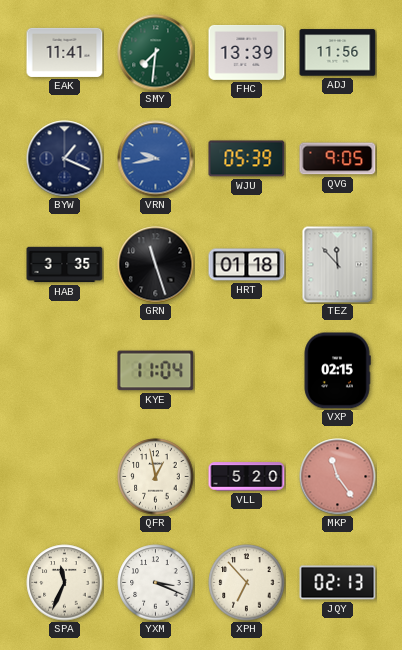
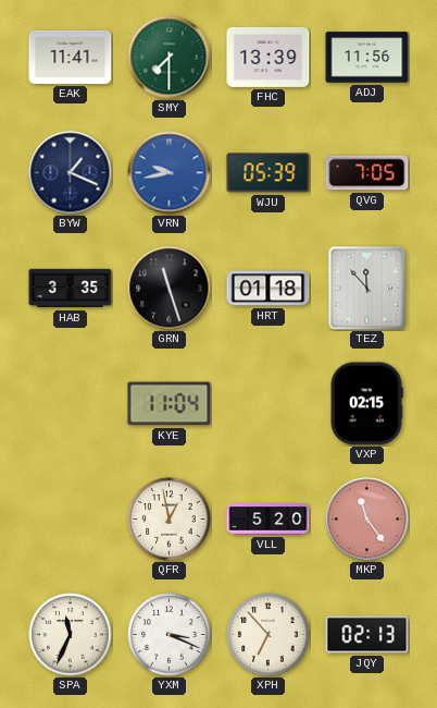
SMY: 7:31 -> 7:30 (170, 58)
QVG: 9:05 -> 7:05 (367, 173)
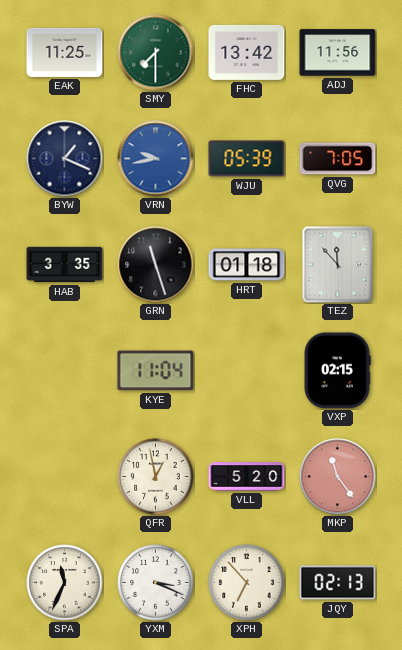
EAK: 11:41 -> 11:25 (65, 52)
FHC: 13:39 -> 13:42 (247, 52)
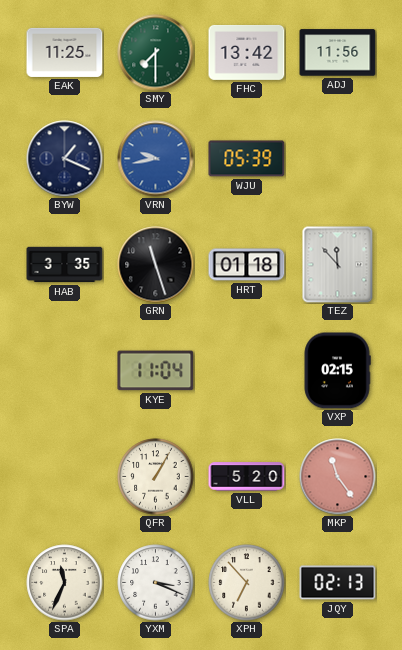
QVG: 7:05 -> none (338, 159)
QFR: 12:58 -> 1:05 (156, 477)
